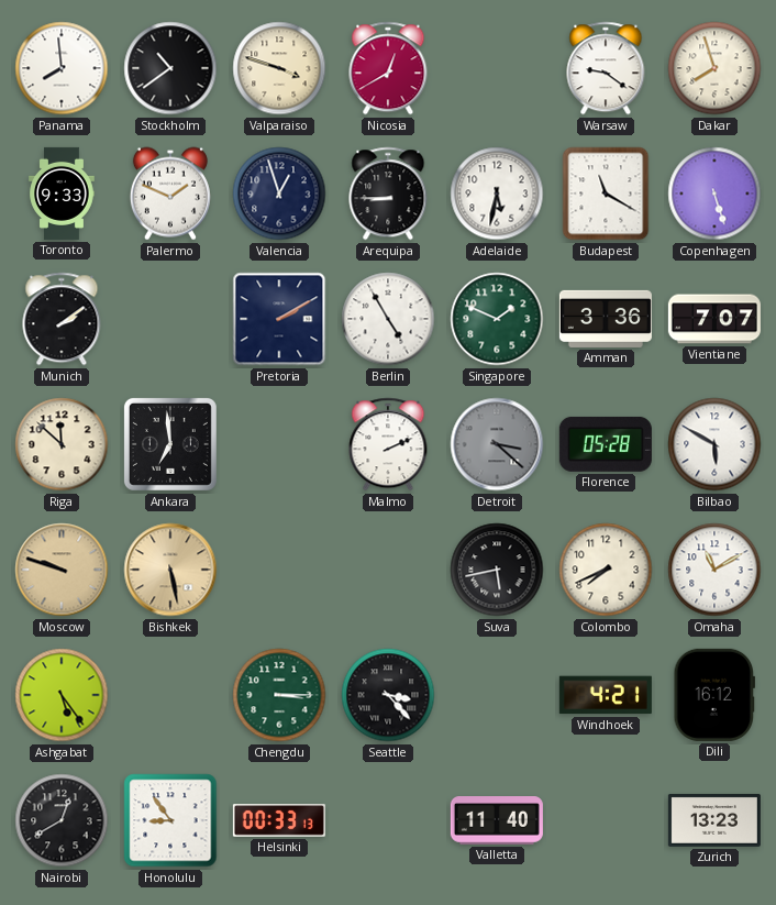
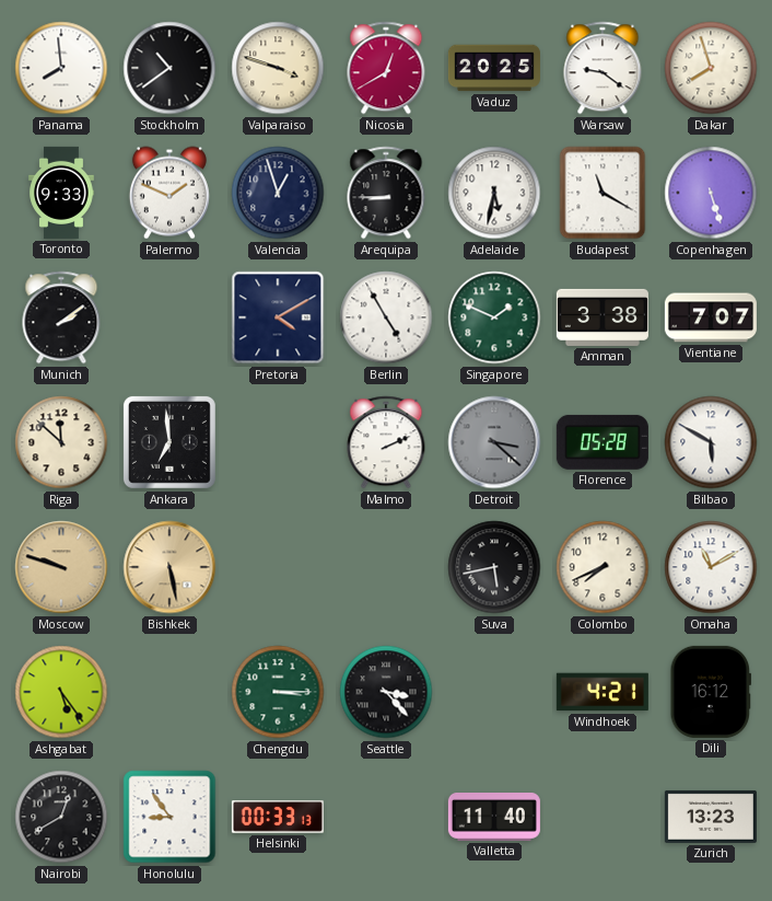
Vaduz: none -> 20:25 (494, 68)
Pretoria: 2:10 -> 4:10 (278, 317)
Amman: 3:36 -> 3:38 (603, 317)
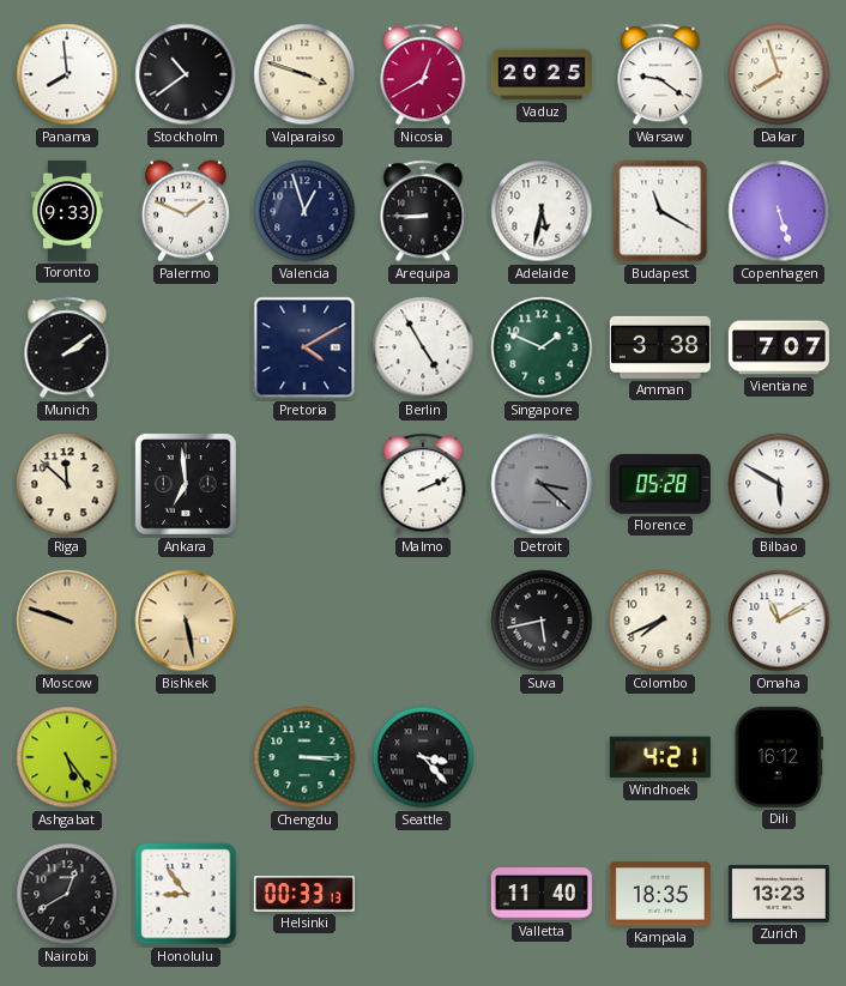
Kampala: none -> 18:35 (660, 894)
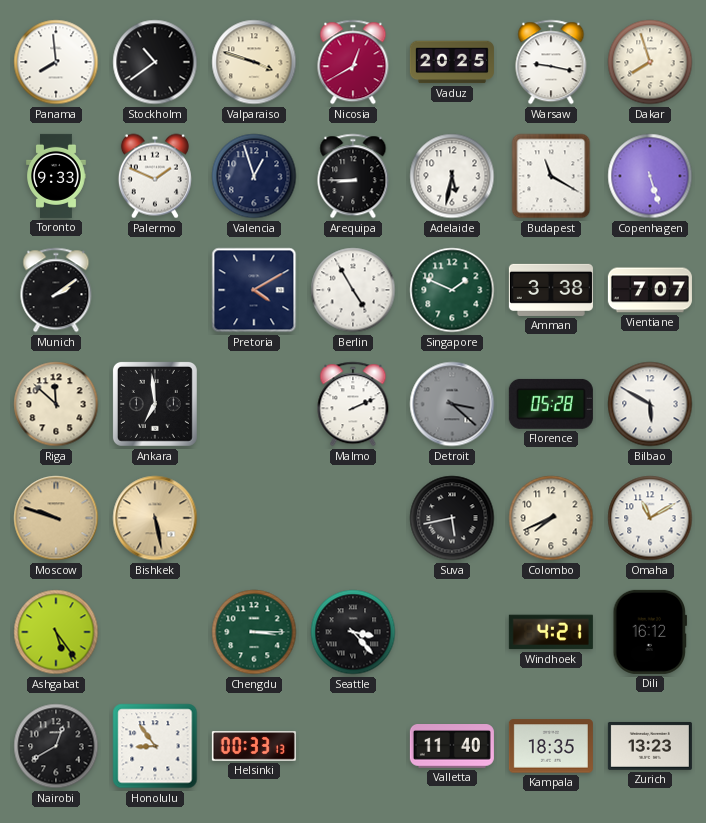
Warsaw: 9:21 -> 9:17 (551, 62)
